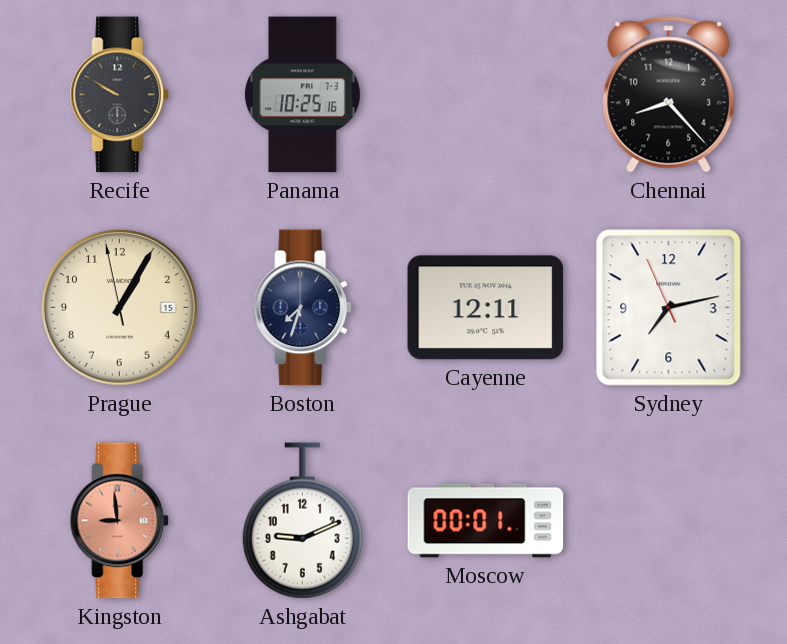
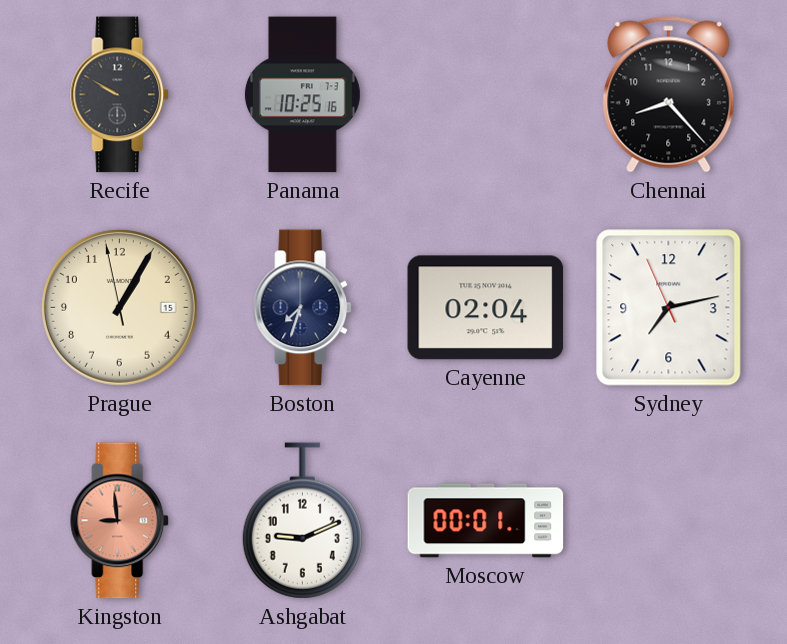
Cayenne: 12:11 -> 02:04 (486, 308)
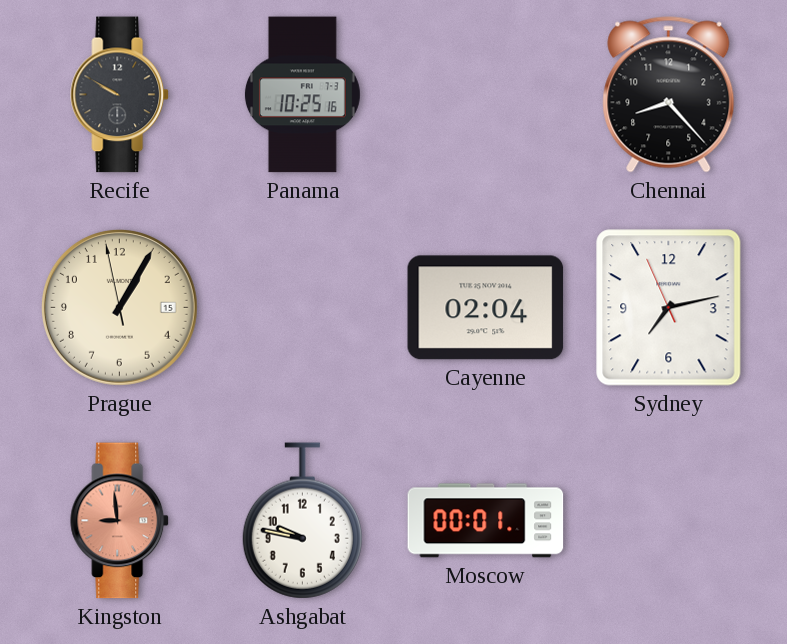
Boston: 7:33 -> none (303, 308)
Ashgabat: 9:11 -> 9:47 (302, 521)
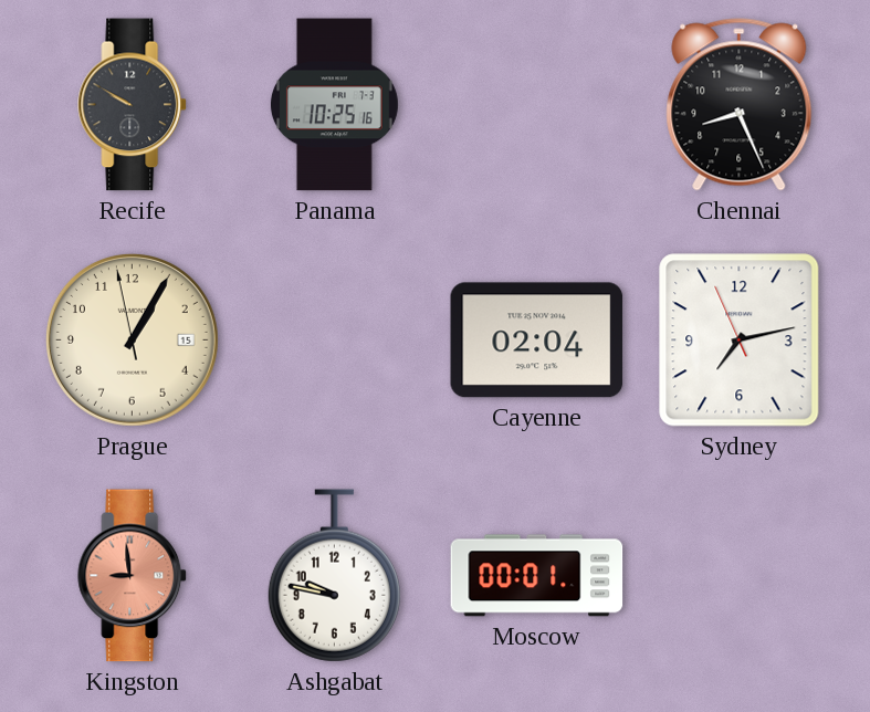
Chennai: 8:23 -> 8:26 (740, 105)
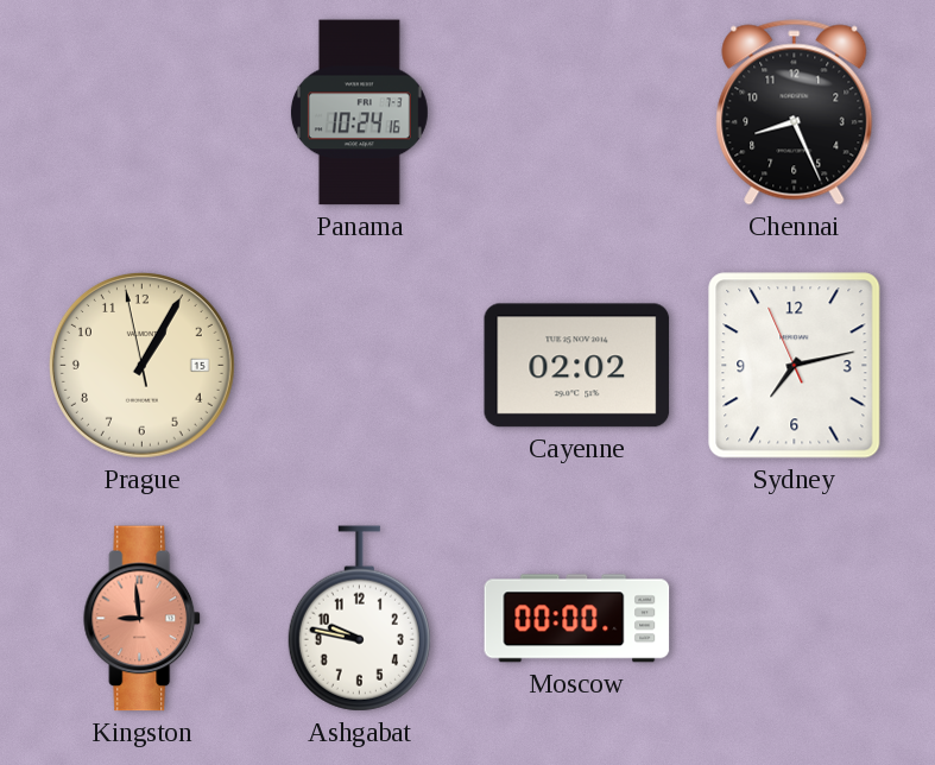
Recife: 9:50 -> none (133, 105)
Panama: 10:25 -> 10:24 (359, 113)
Cayenne: 02:04 -> 02:02 (577, 366)
Moscow: 00:01 -> 00:00 (577, 619)
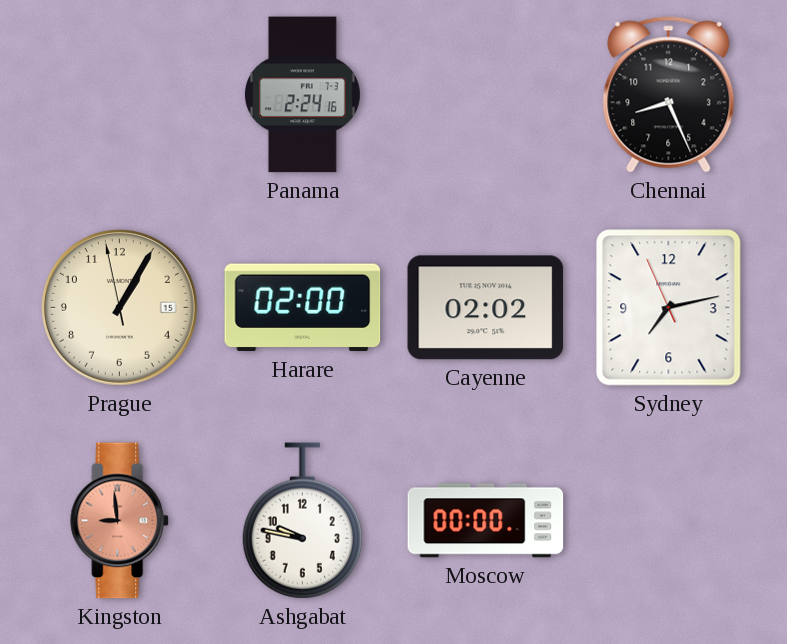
Panama: 10:24 -> 2:24 (302, 95)
Harare: none -> 02:00 (303, 308)
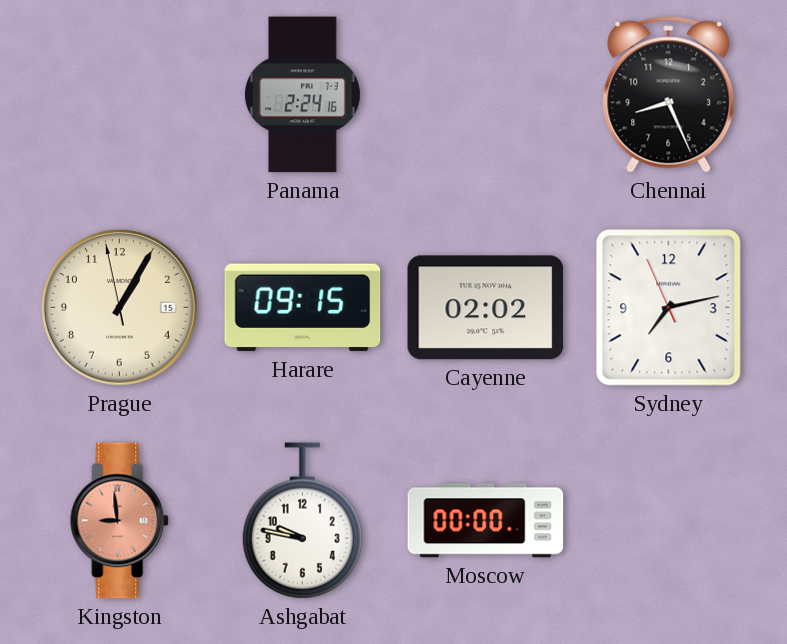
Harare: 02:00 -> 09:15 (303, 308)
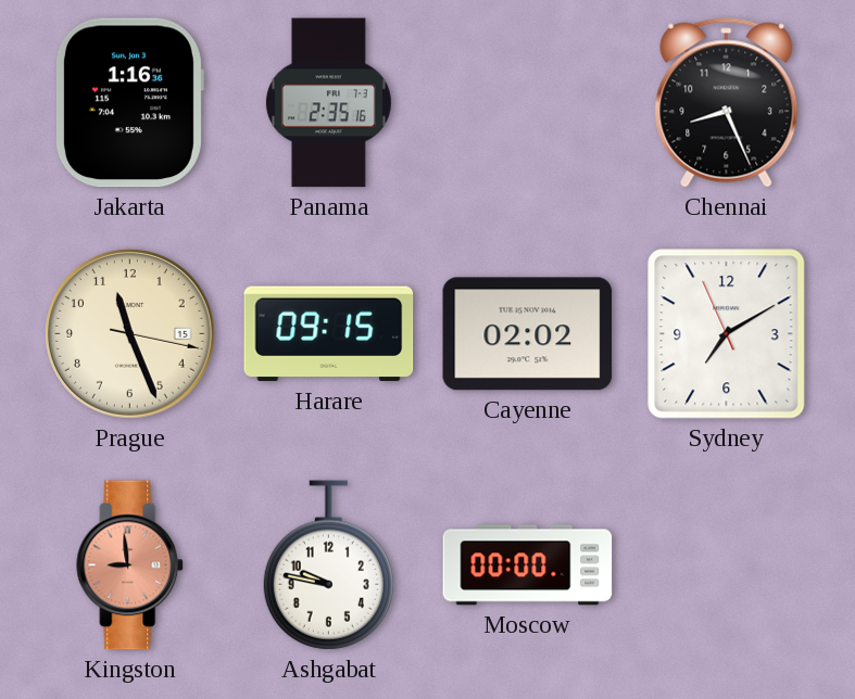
Jakarta: none -> 1:16 (129, 103)
Panama: 2:24 -> 2:35 (328, 103)
Prague: 1:04 -> 11:26 (129, 333)
Sydney: 7:12 -> 7:09 (727, 334)
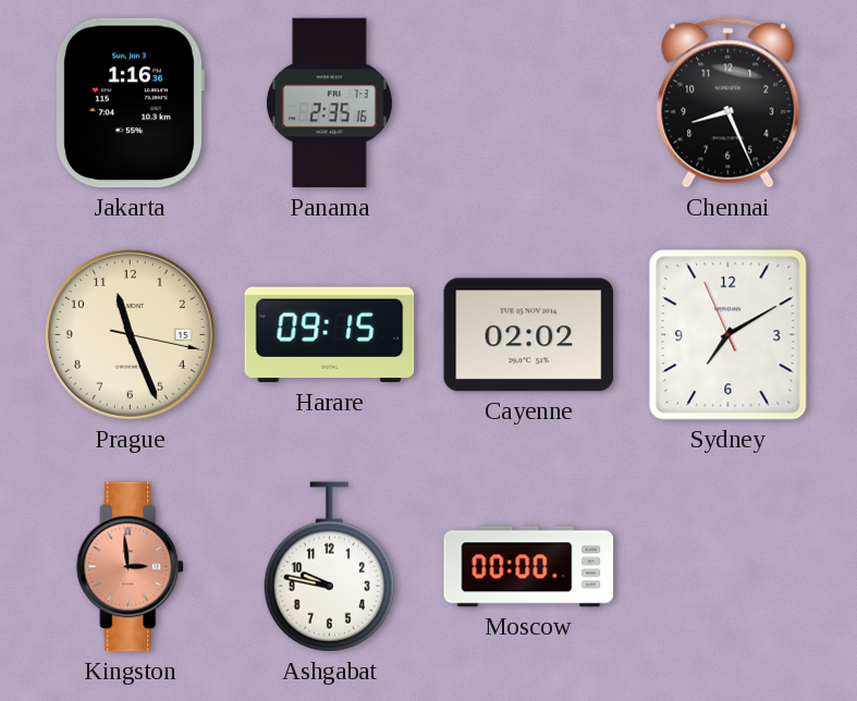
Kingston: 8:59 -> 2:59 (131, 567)
